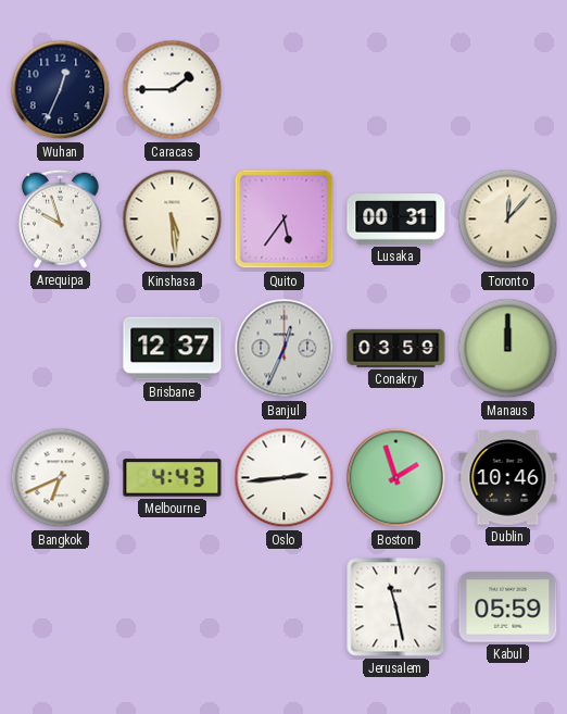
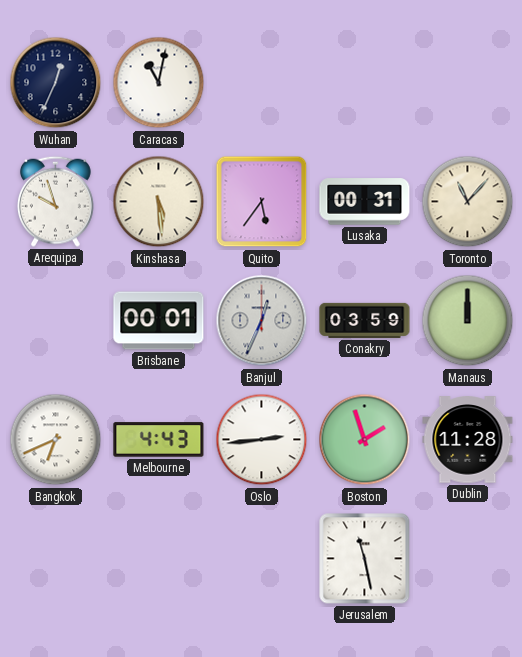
Caracas: 1:45 -> 11:02 (159, 83)
Toronto: 12:07 -> 11:07 (468, 202)
Brisbane: 12:37 -> 00:01 (159, 321)
Dublin: 10:46 -> 11:28 (468, 440)
Kabul: 05:59 -> none (508, 607)
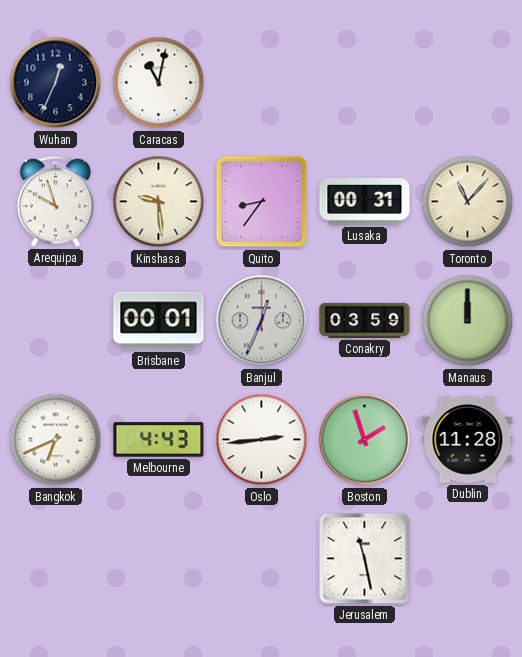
Kinshasa: 5:29 -> 9:29 (159, 202)
Quito: 5:36 -> 8:36 (262, 202)
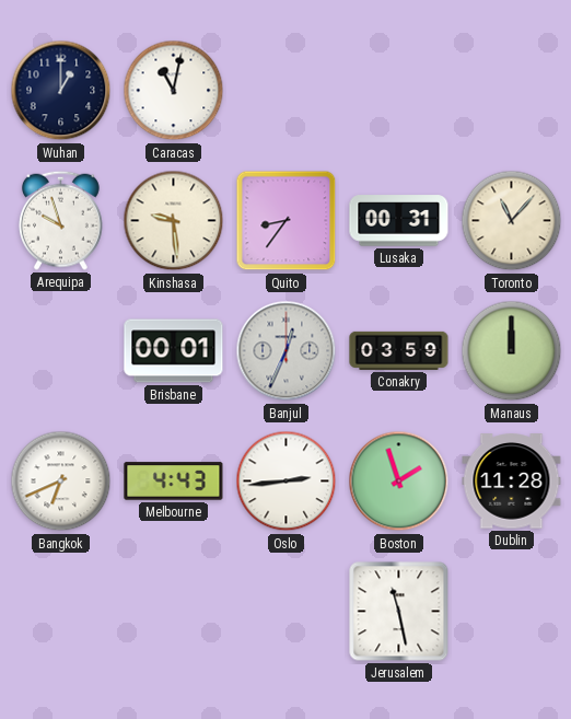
Wuhan: 12:34 -> 1:00 (61, 91)
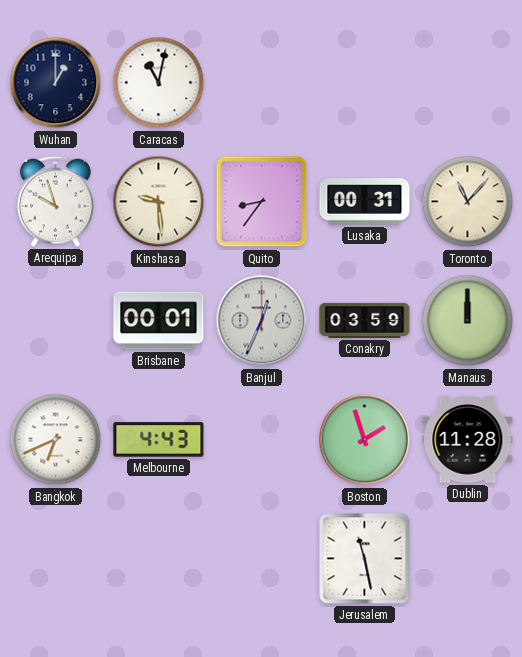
Oslo: 2:44 -> none (287, 482)
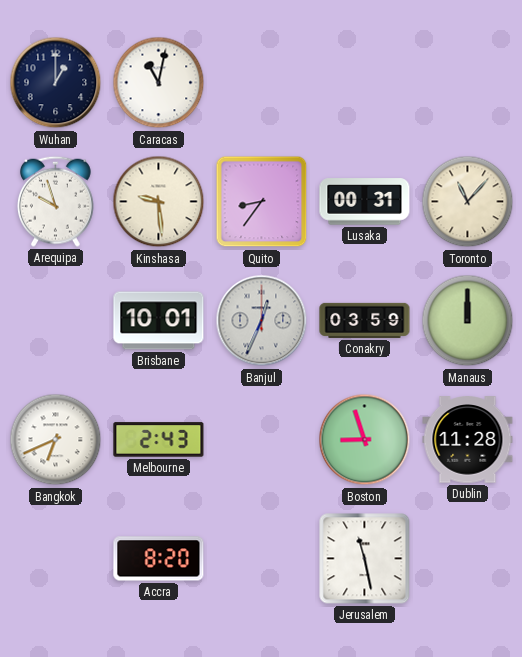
Brisbane: 00:01 -> 10:01 (159, 321)
Melbourne: 4:43 -> 2:43 (159, 440)
Boston: 1:57 -> 8:57 (365, 440)
Accra: none -> 8:20 (159, 559)
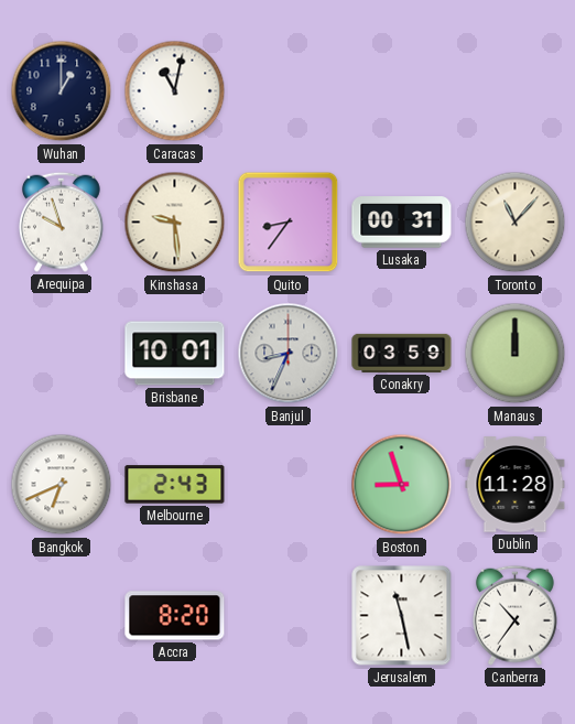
Banjul: 12:34 -> 8:34 (289, 354)
Canberra: none -> 10:36 (514, 615)
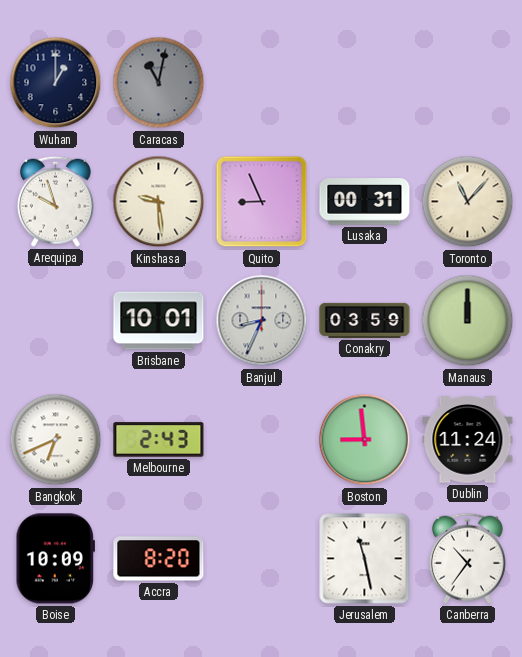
Caracas dial: white -> grey (159, 83)
Quito: 8:36 -> 8:56 (262, 202)
Boston: 8:57 -> 8:59 (365, 440)
Dublin: 11:28 -> 11:24 (468, 440)
Boise: none -> 10:09 (55, 559)
